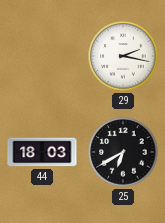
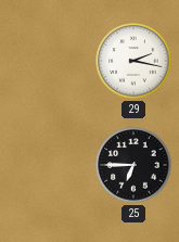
44: 18:03 -> none (42, 152)
25: 6:40 -> 6:45 (133, 165)
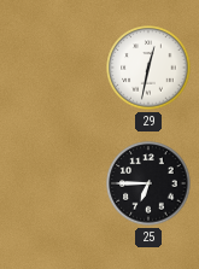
29: 2:17 -> 12:32 (148, 68)
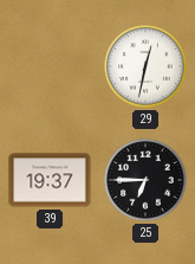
39: none -> 19:37 (50, 180)
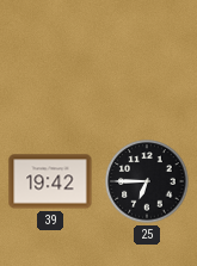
29: 12:32 -> none (145, 66)
39: 19:37 -> 19:42 (50, 181)
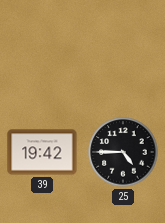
25: 6:45 -> 4:45 (123, 152)
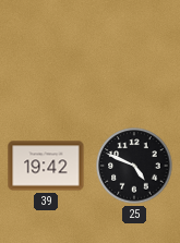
25: 4:45 -> 4:49 (134, 166)
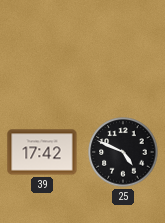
39: 19:42 -> 17:42 (42, 152)
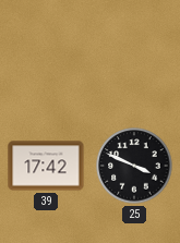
25: 4:49 -> 3:49 (134, 166)
